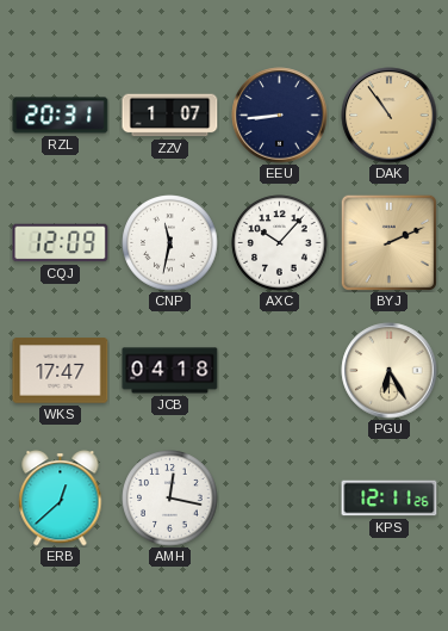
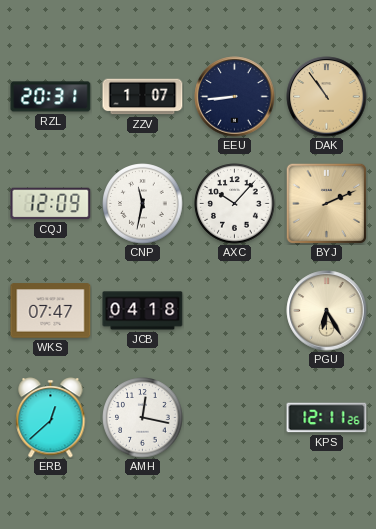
WKS: 17:47 -> 07:47 (51, 311)
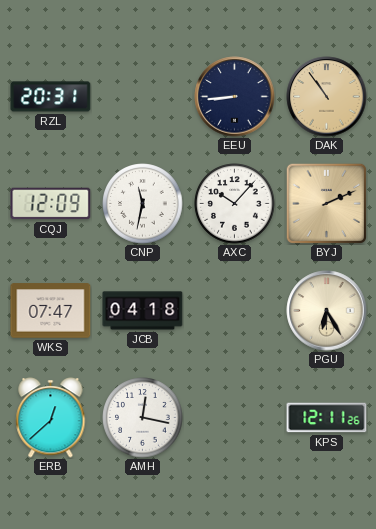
ZZV: 1:07 -> none (143, 97)
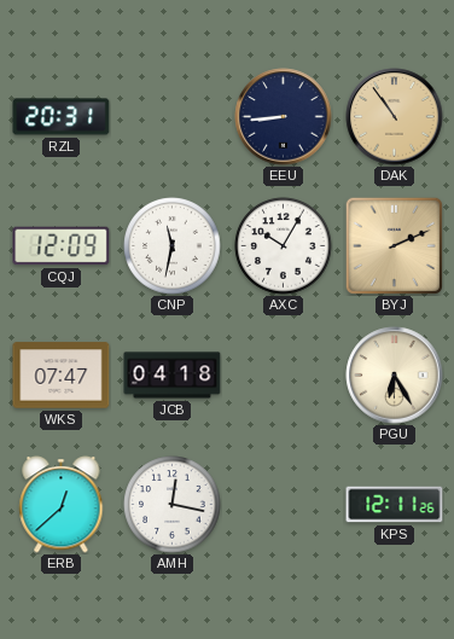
AXC: 10:07 -> 10:05 (284, 246)
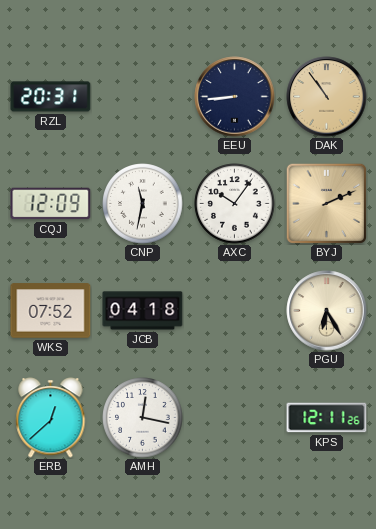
AXC: 10:05 -> 10:06 (235, 204)
WKS: 07:47 -> 07:52 (51, 311)
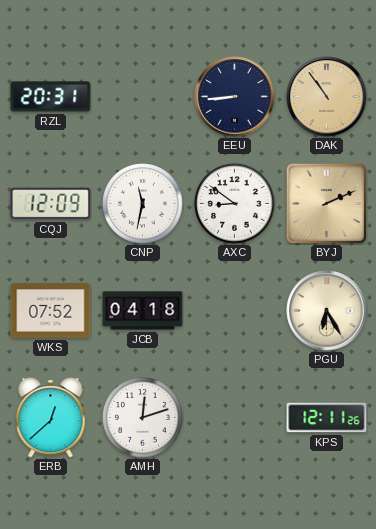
AXC: 10:06 -> 8:51 (235, 204)
AMH: 12:17 -> 12:12 (143, 418)
